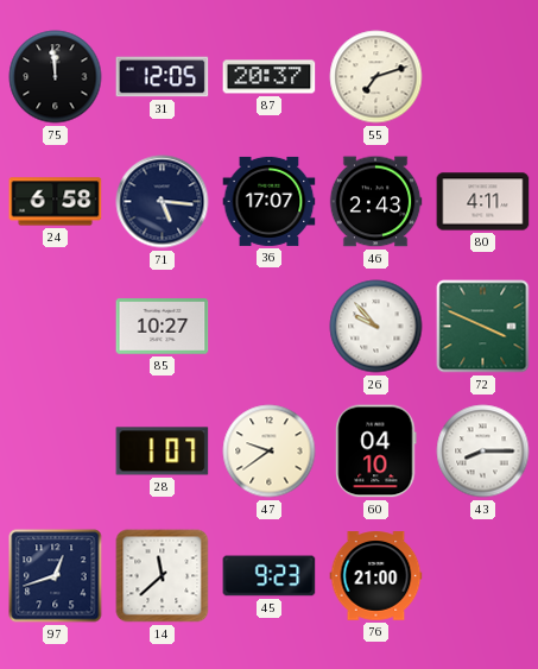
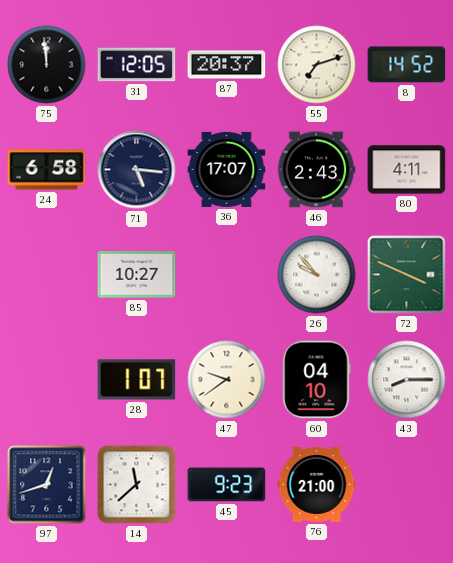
8: none -> 14:52 (407, 65)
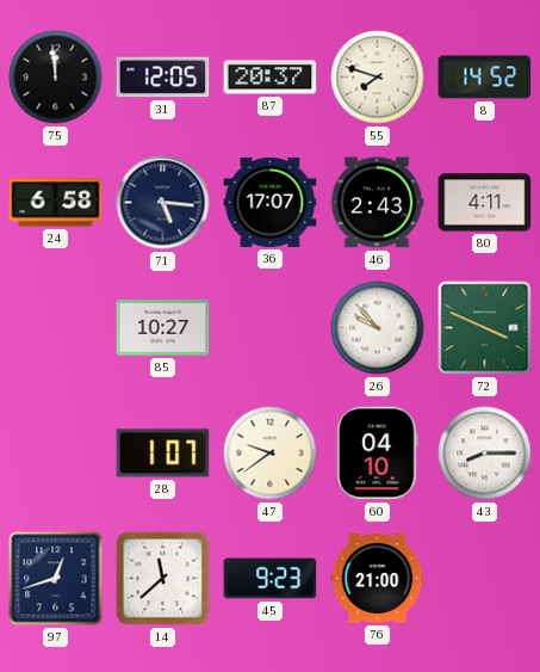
55: 7:12 -> 7:48 (378, 78)
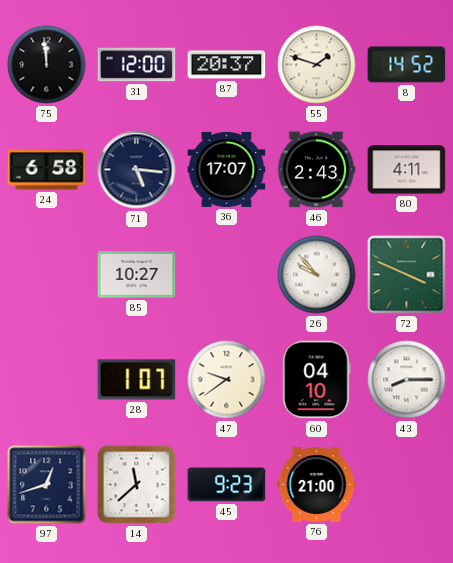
31: 12:05 -> 12:00 (137, 65)
55: 7:48 -> 1:48 (317, 65)
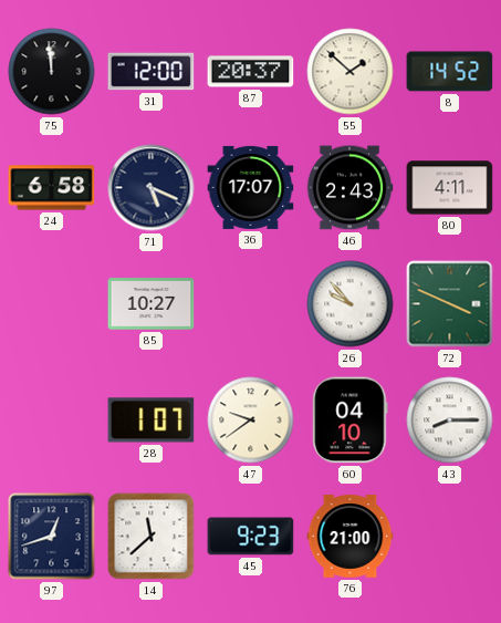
55: 1:48 -> 1:52 (351, 72)
71: 5:16 -> 5:19 (152, 188)
